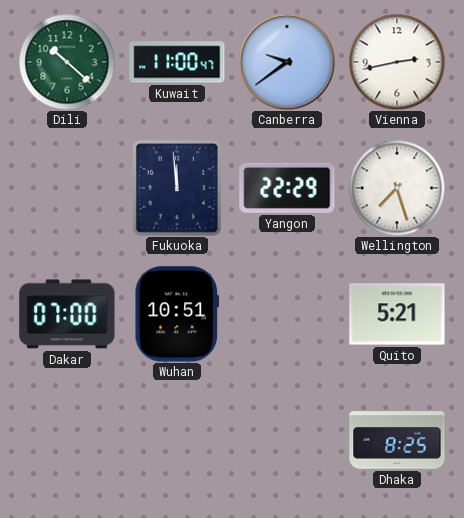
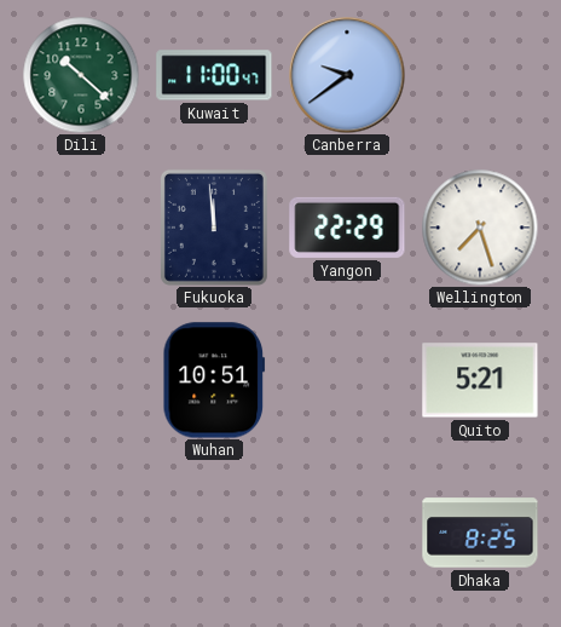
Vienna: 2:43 -> none (397, 62)
Dakar: 07:00 -> none (67, 314)
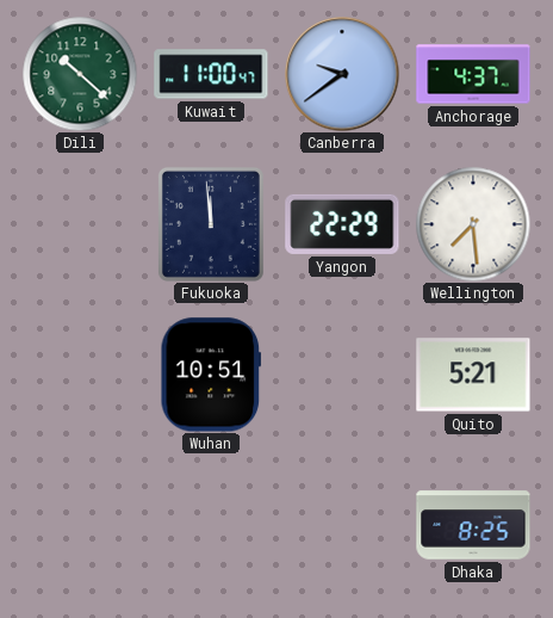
Anchorage: none -> 4:37 (473, 74)
Wellington: 7:27 -> 7:29 (473, 224)
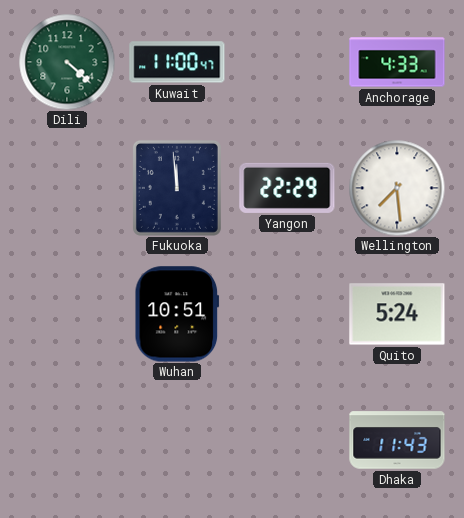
Dili: 10:22 -> 4:22 (67, 62)
Canberra: 9:39 -> none (342, 74)
Anchorage: 4:37 -> 4:33 (397, 62)
Quito: 5:21 -> 5:24 (397, 314)
Dhaka: 8:25 -> 11:43 (397, 440)
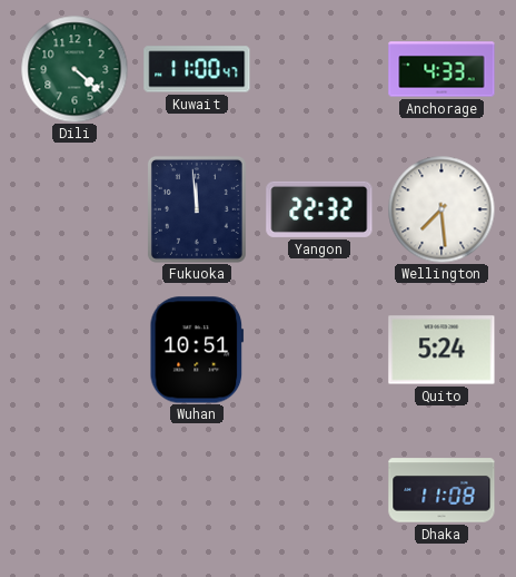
Yangon: 22:29 -> 22:32 (319, 209)
Dhaka: 11:43 -> 11:08 (441, 490)
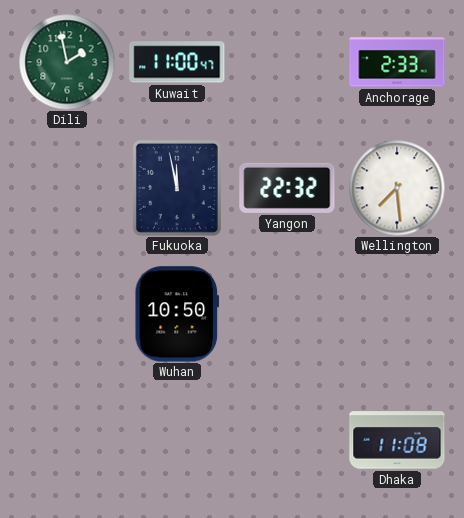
Dili: 4:22 -> 1:58 (67, 62)
Anchorage: 4:33 -> 2:33 (397, 62)
Fukuoka: 11:59 -> 11:58 (177, 188)
Wuhan: 10:51 -> 10:50 (177, 314)
Quito: 5:24 -> none (441, 350)
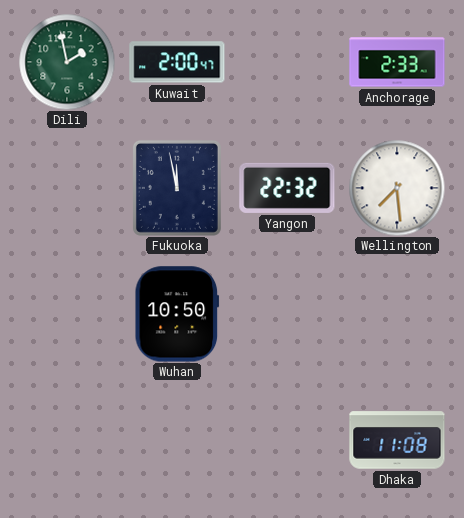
Kuwait: 11:00 -> 2:00 (177, 62)
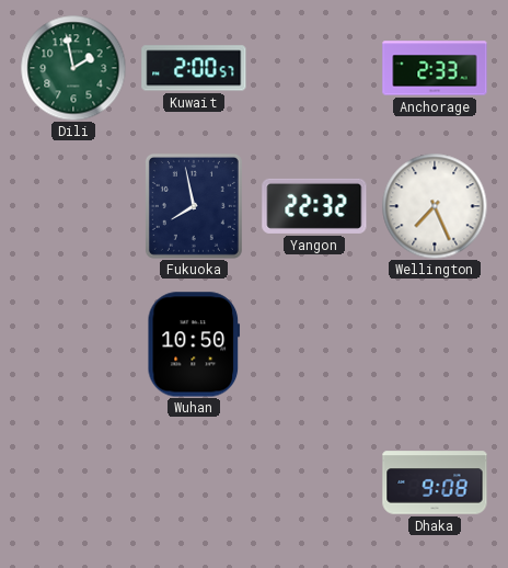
Kuwait: 2:00:47 -> 2:00:57 (194, 68)
Fukuoka: 11:58 -> 7:58 (194, 206)
Wellington: 7:29 -> 7:26 (435, 206)
Dhaka: 11:08 -> 9:08 (435, 482)
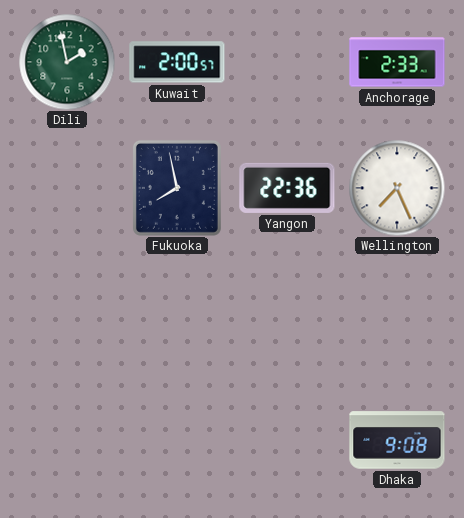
Yangon: 22:32 -> 22:36 (287, 188)
Wuhan: 10:50 -> none (194, 344)
